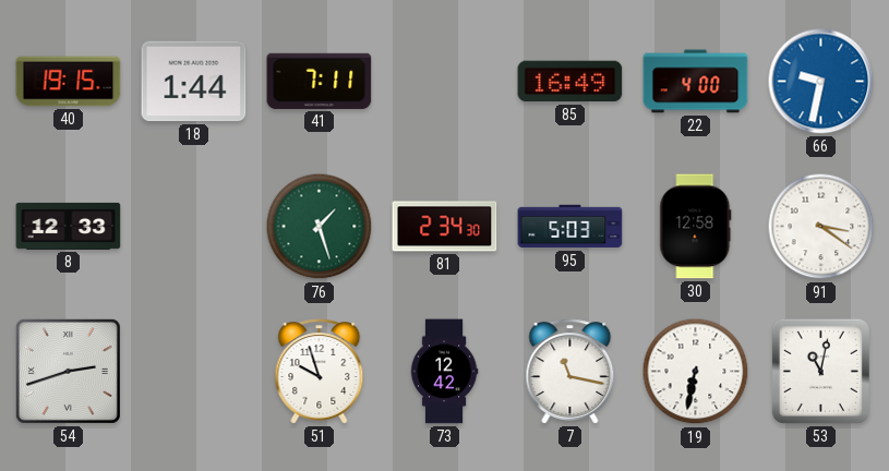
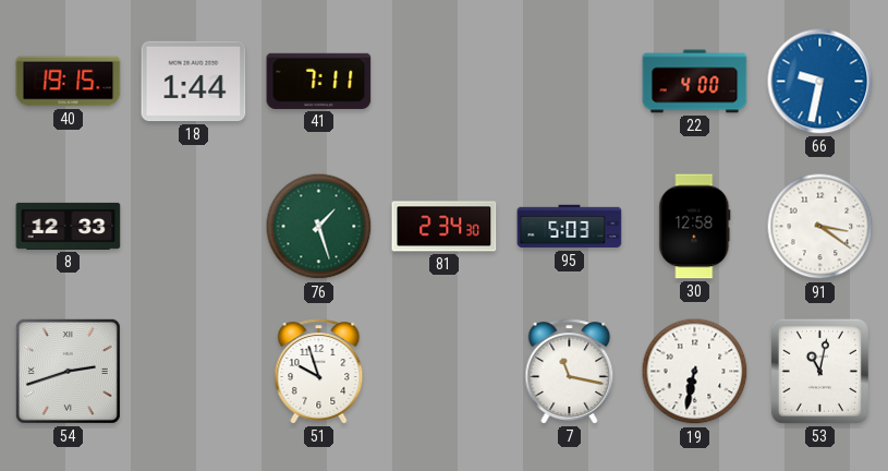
85: 16:49 -> none (570, 82)
73: 12:42 -> none (444, 372)
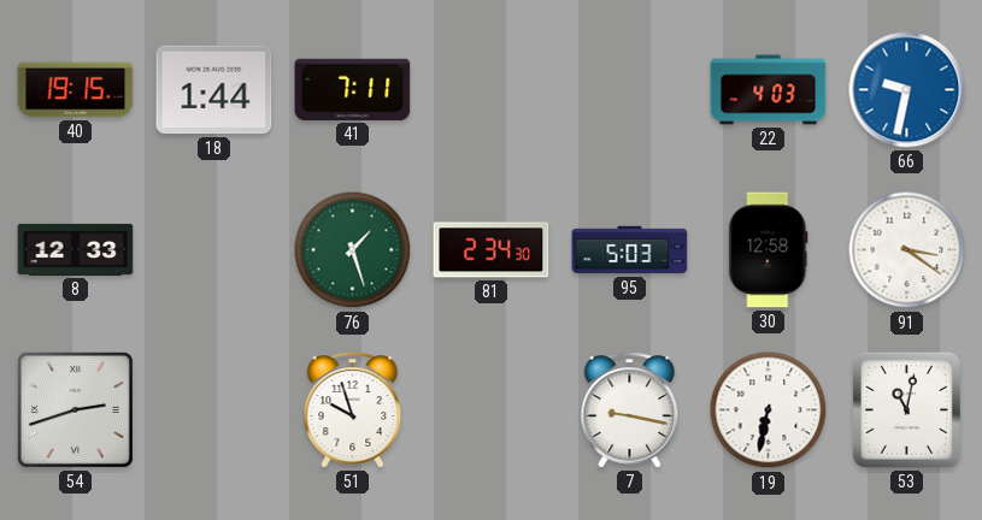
22: 4:00 -> 4:03 (769, 90)
7: 11:17 -> 9:17 (630, 410)
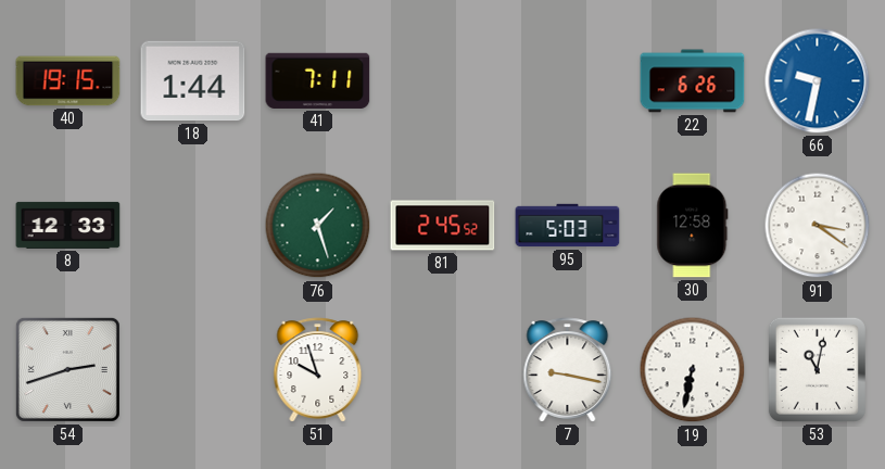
22: 4:03 -> 6:26 (693, 81)
81: 2:34 -> 2:45 (443, 226)
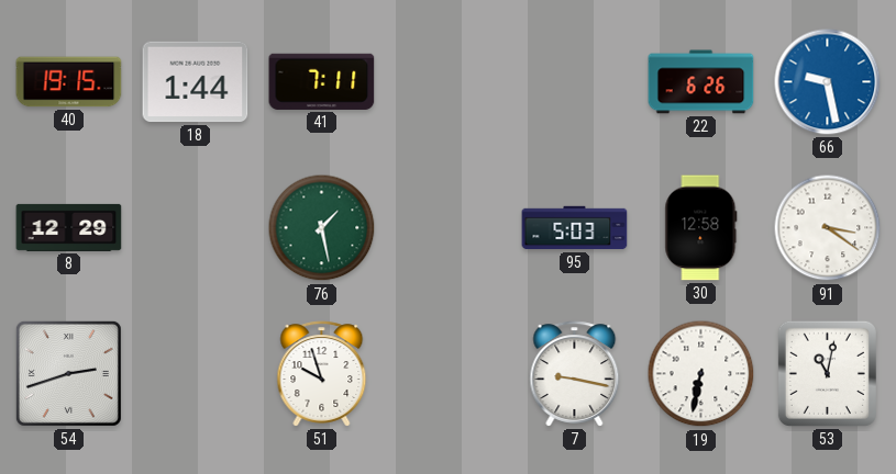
66: 9:32 -> 9:28 (828, 82)
8: 12:33 -> 12:29 (69, 227)
76: 1:27 -> 1:28 (322, 228)
81: 2:45 -> none (443, 226)
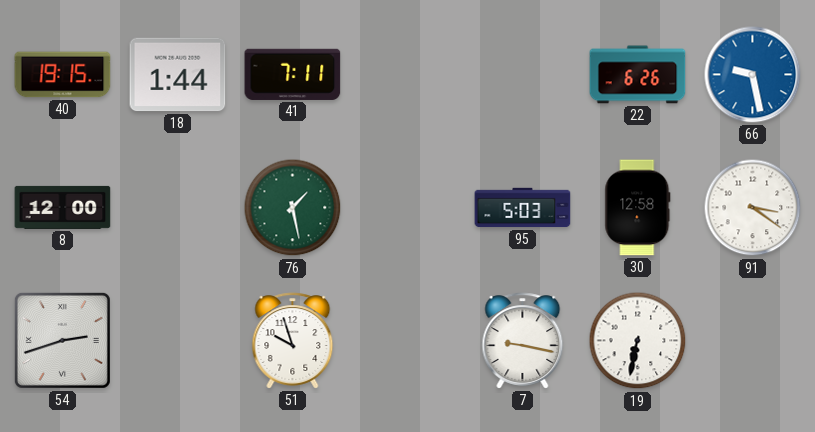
8: 12:29 -> 12:00 (63, 207)
53: 11:02 -> none (827, 373)
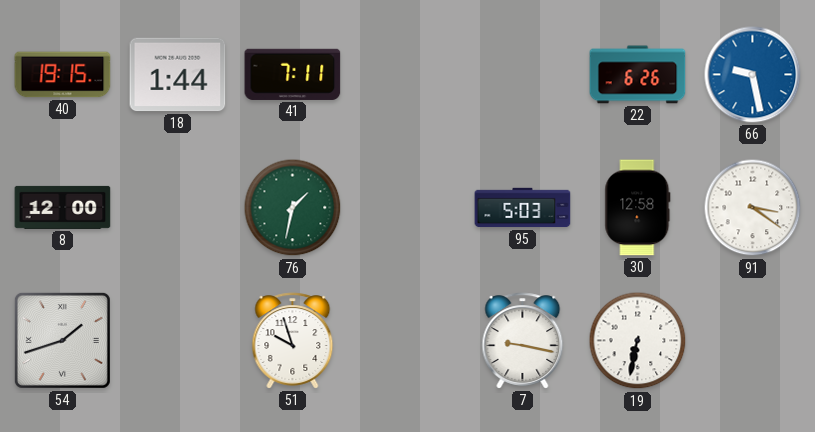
76: 1:28 -> 1:32 (293, 208)
54: 2:42 -> 1:42 (62, 340)
